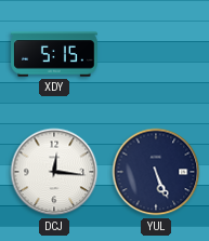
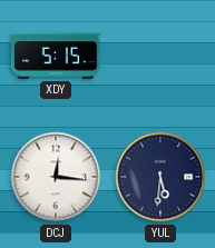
YUL: 5:26 -> 5:31 (160, 177)
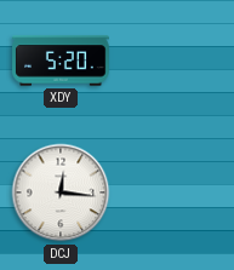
XDY: 5:15 -> 5:20 (61, 61)
YUL: 5:31 -> none (160, 177)
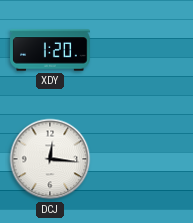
XDY: 5:20 -> 1:20 (50, 50)
